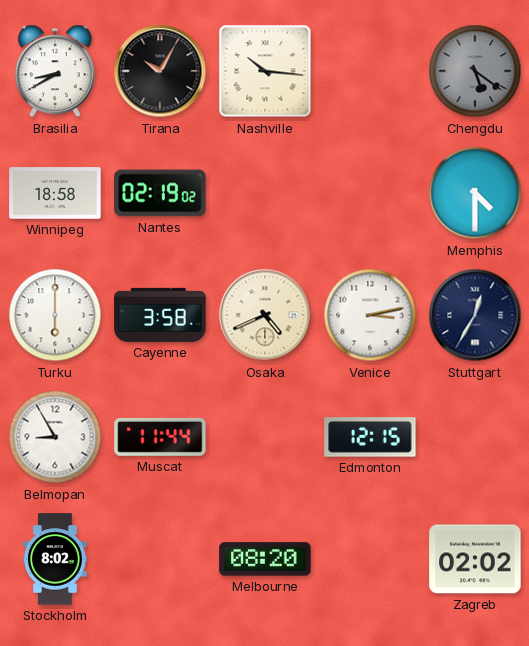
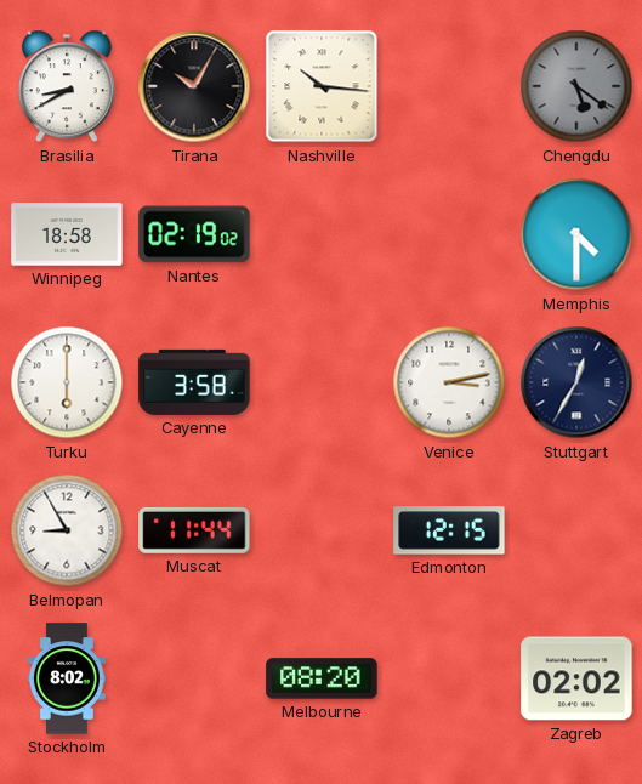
Osaka: 4:41 -> none (265, 315)
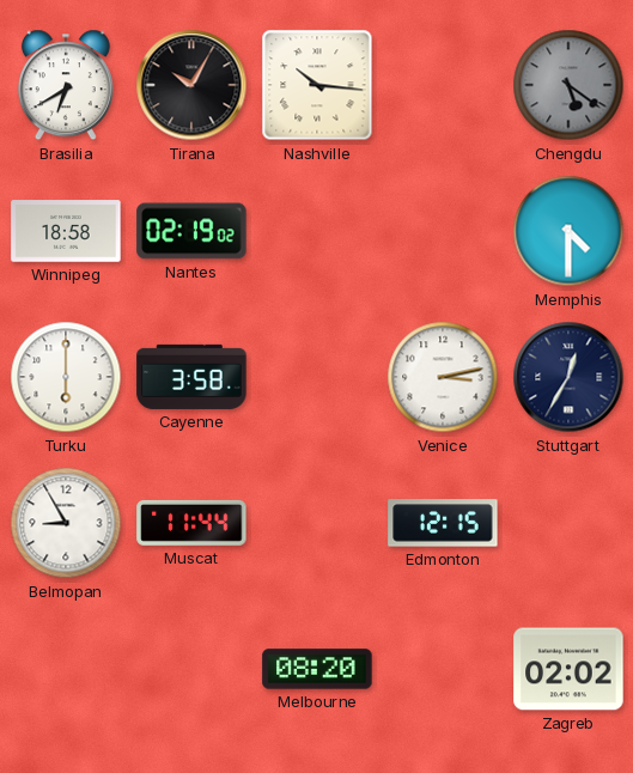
Brasilia: 8:40 -> 6:40 (66, 85)
Stockholm: 8:02 -> none (68, 678)
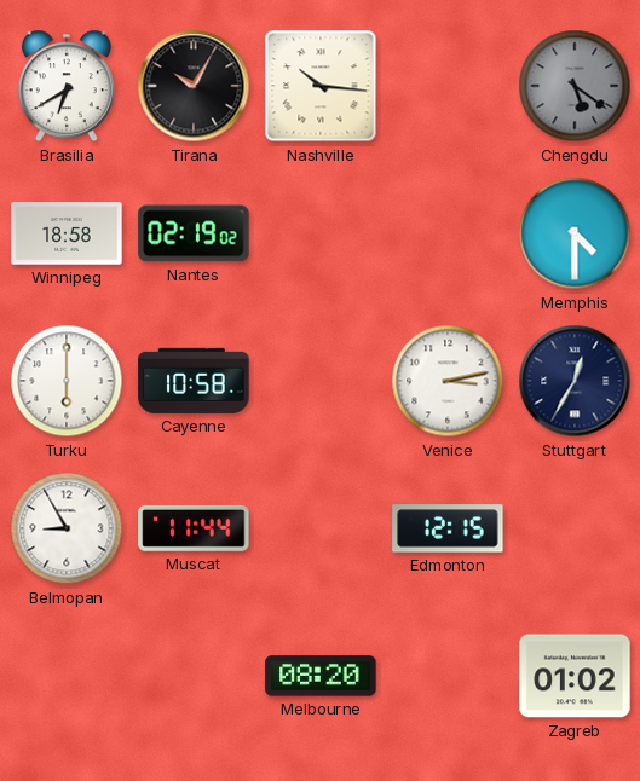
Cayenne: 3:58 -> 10:58 (194, 381)
Zagreb: 02:02 -> 01:02 (575, 676)
